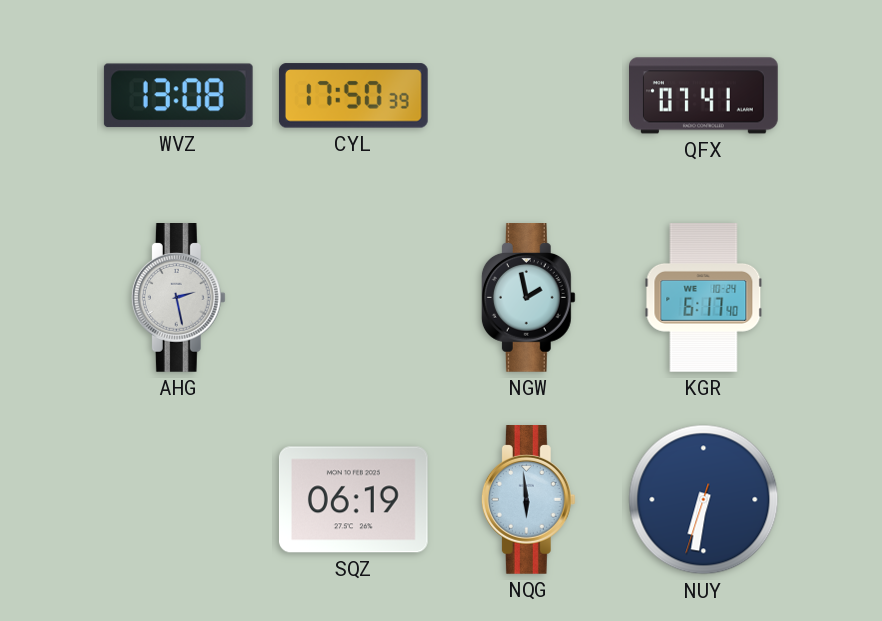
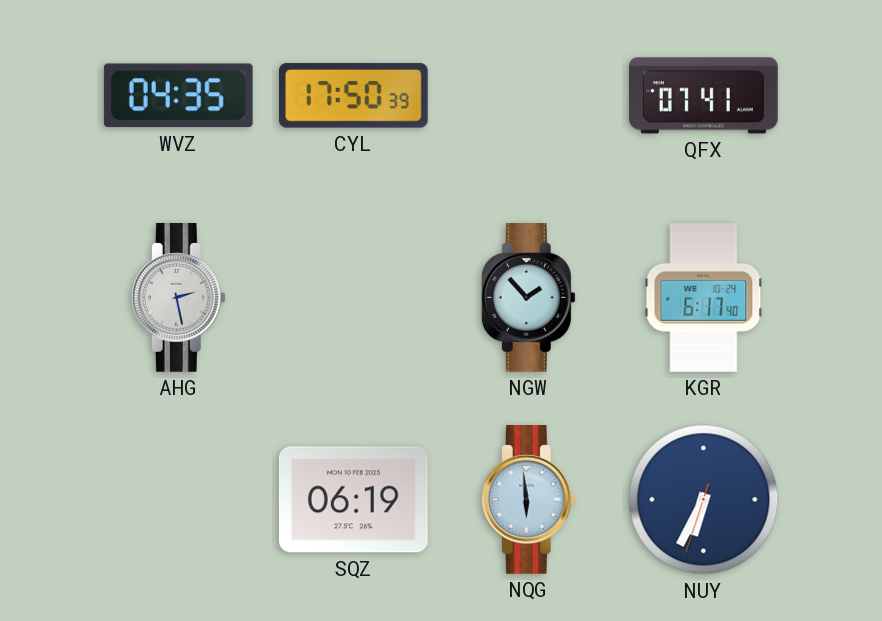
WVZ: 13:08 -> 04:35 (178, 96)
NGW: 1:58 -> 1:53 (528, 298)
NUY: 6:31 -> 6:34 (704, 500)
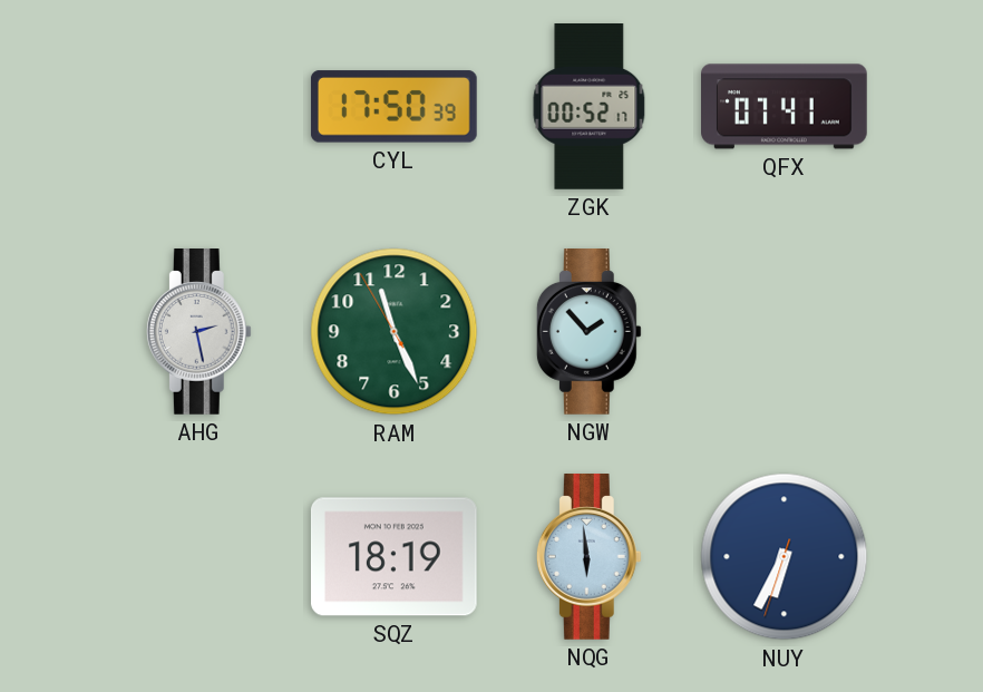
WVZ: 04:35 -> none (178, 96)
ZGK: none -> 00:52 (590, 107)
RAM: none -> 11:25 (395, 332)
KGR: 6:17 -> none (704, 298)
SQZ: 06:19 -> 18:19 (393, 557)
